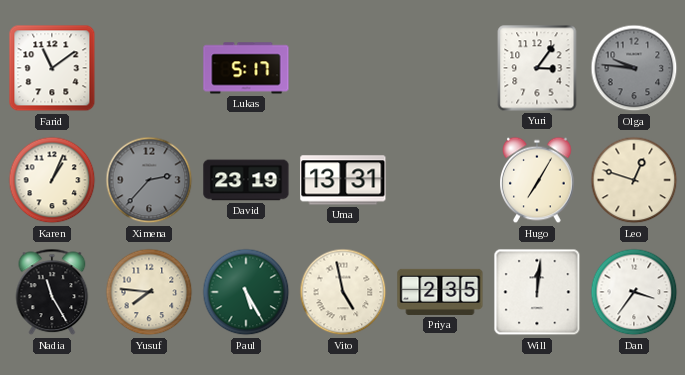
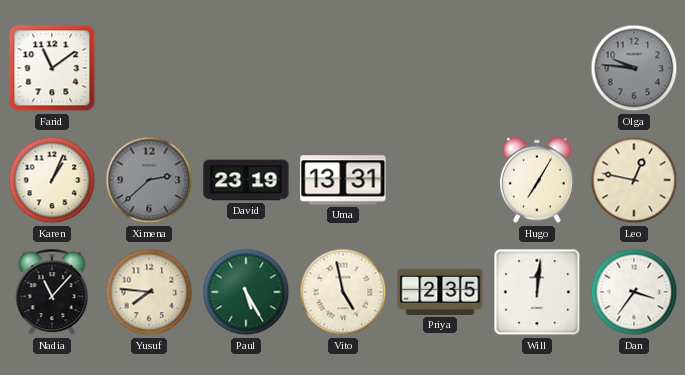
Lukas: 5:17 -> none (246, 68)
Yuri: 3:06 -> none (537, 68)
Ximena: 2:37 -> 2:38 (149, 180)
Leo: 12:48 -> 12:47 (634, 180)
Nadia: 11:25 -> 11:07 (52, 292)
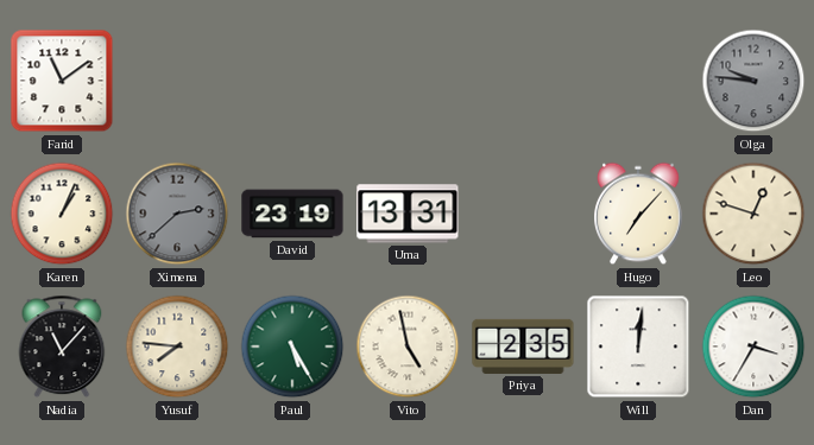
Hugo: 7:05 -> 7:07 (639, 214)
Leo: 12:47 -> 12:48 (753, 214)
Dan: 3:36 -> 3:35 (753, 347)
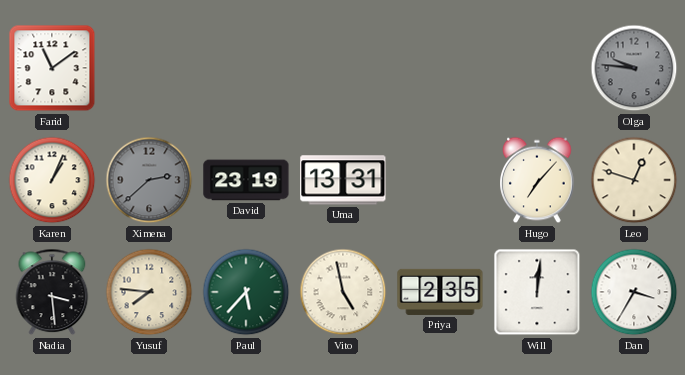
Nadia: 11:07 -> 3:29 (52, 292)
Paul: 5:25 -> 5:37 (246, 292)
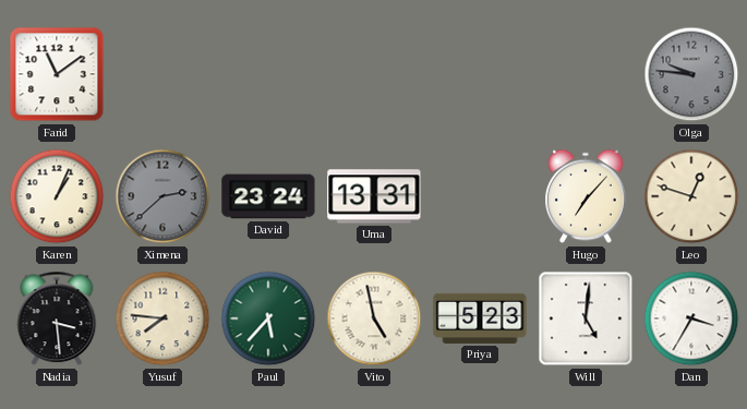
David: 23:19 -> 23:24 (268, 196)
Priya: 2:35 -> 5:23 (480, 318)
Will: 12:01 -> 5:01 (586, 318)
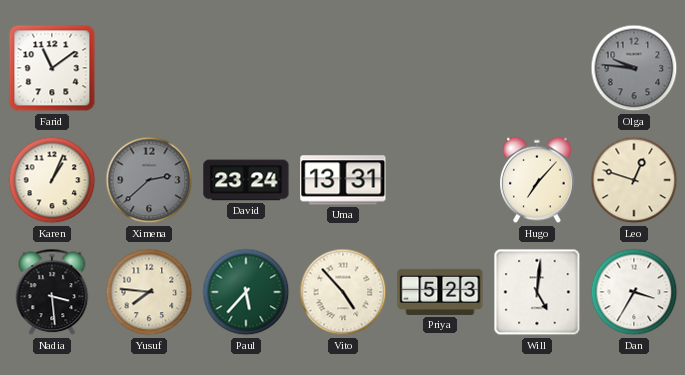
Vito: 4:58 -> 4:53 (343, 292)
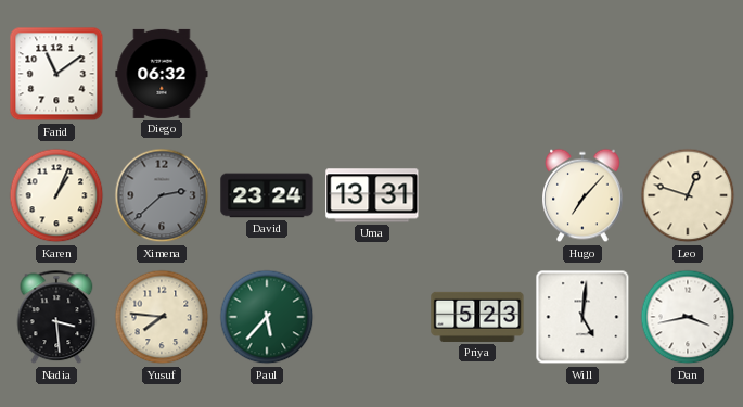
Diego: none -> 06:32 (162, 74)
Olga: 9:46 -> none (634, 68)
Vito: 4:53 -> none (343, 292)
Dan: 3:35 -> 3:43 (688, 317)
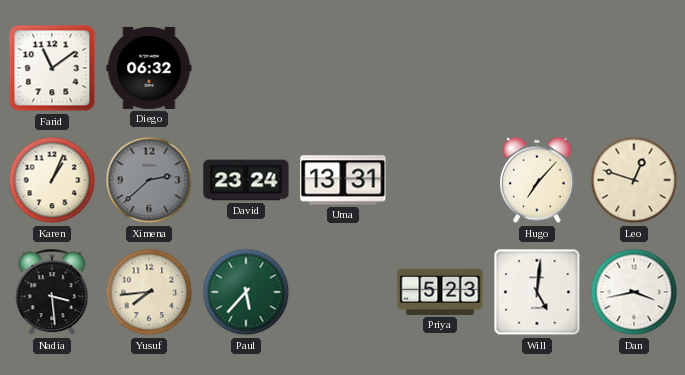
Yusuf: 7:46 -> 7:44 (149, 292)
